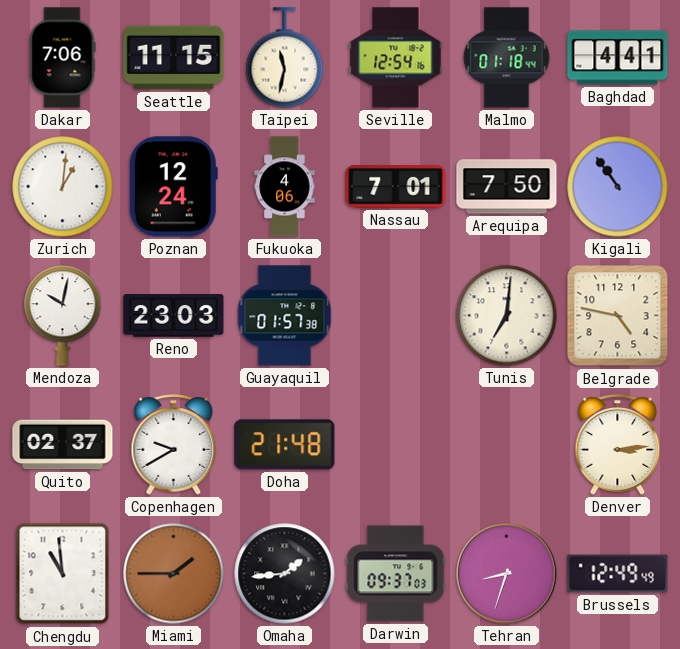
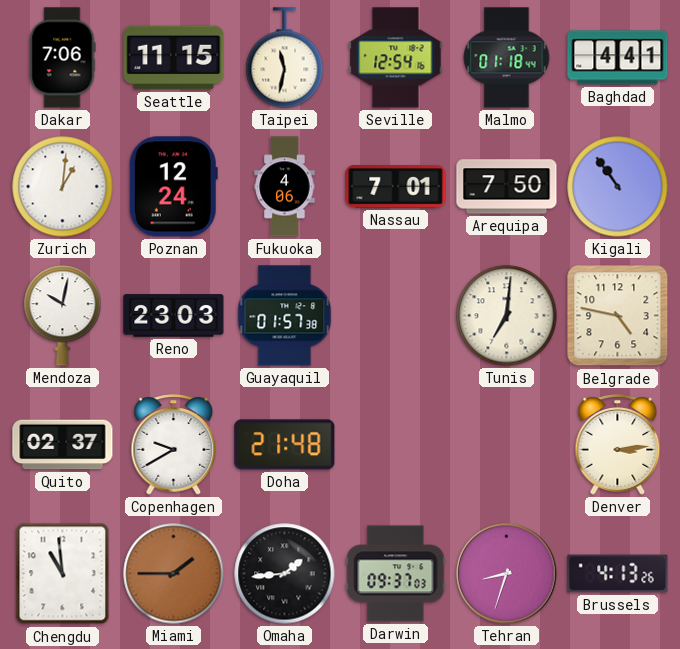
Brussels: 12:49 -> 4:13 (618, 574)
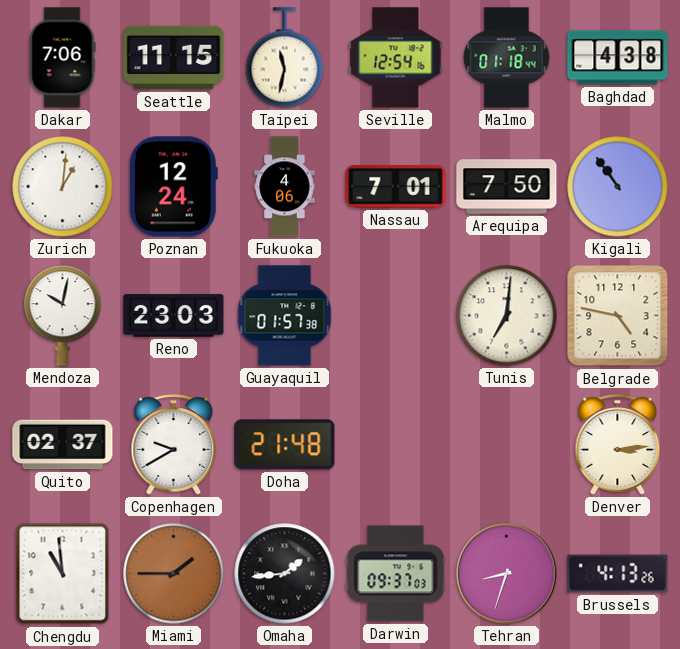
Baghdad: 4:41 -> 4:38 (618, 58)
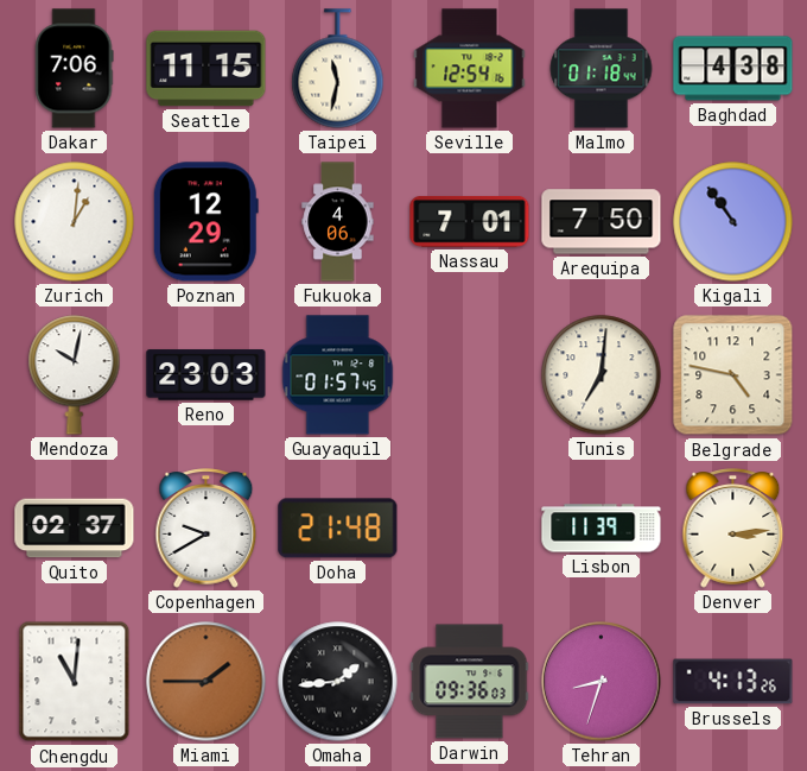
Poznan: 12:24 -> 12:29 (205, 222)
Guayaquil: 01:57:38 -> 01:57:45 (338, 375)
Lisbon: none -> 11:39 (602, 529)
Chengdu: 10:59 -> 11:01 (75, 682)
Darwin: 09:37 -> 09:36 (470, 682)
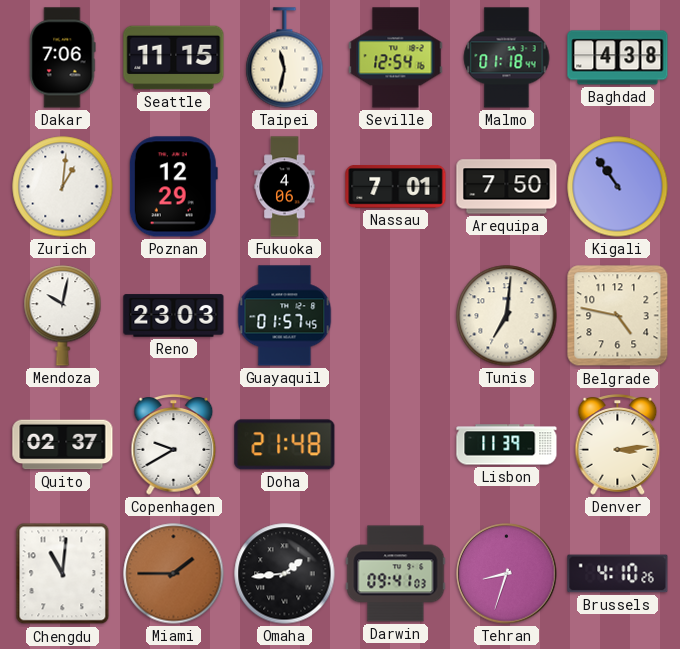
Darwin: 09:36 -> 09:41 (396, 574)
Brussels: 4:13 -> 4:10 (618, 574)
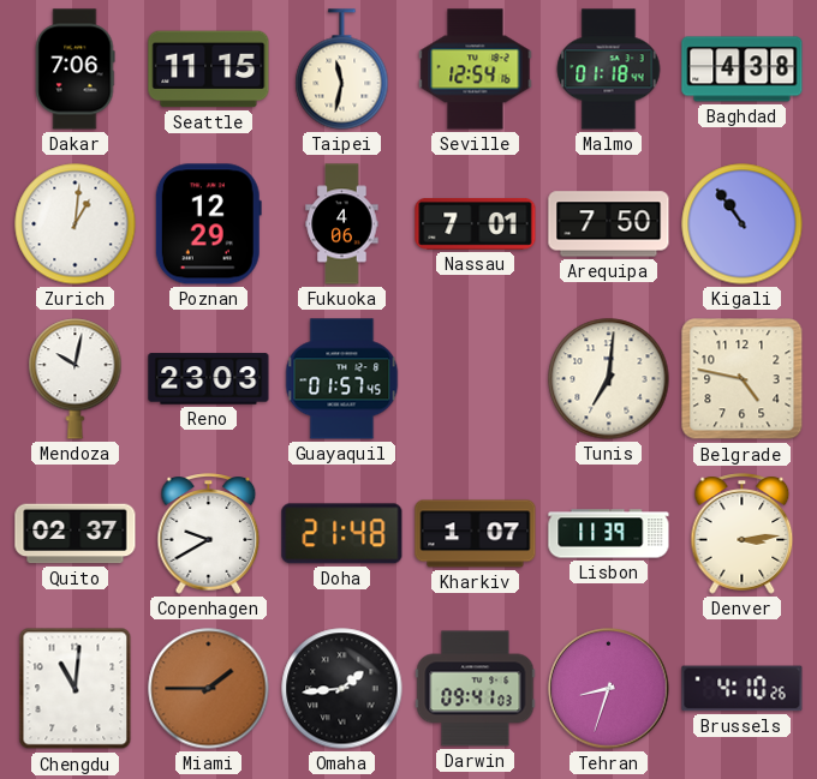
Kharkiv: none -> 1:07 (476, 534)
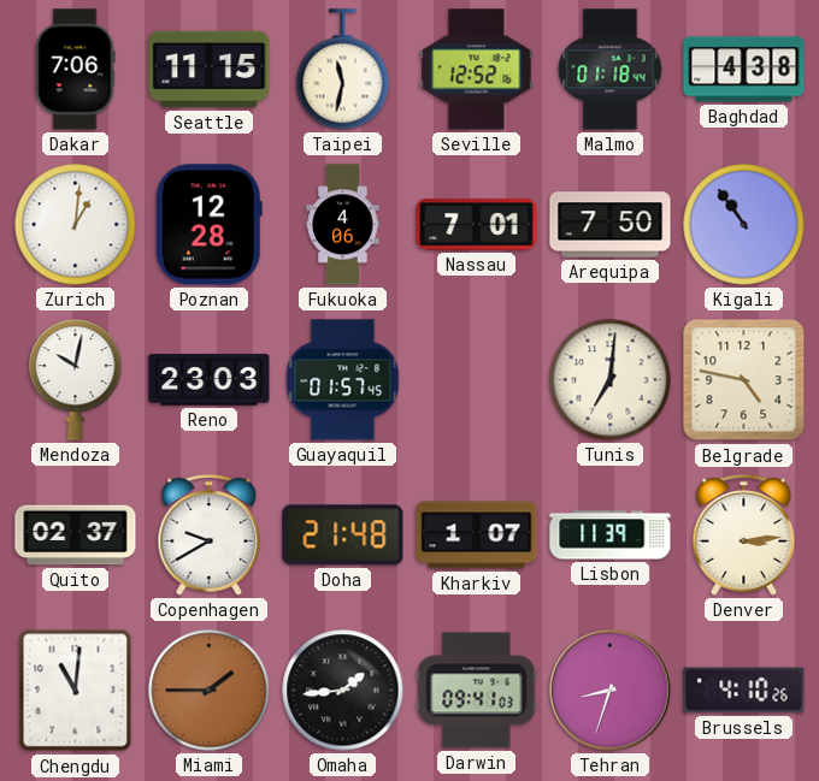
Seville: 12:54 -> 12:52 (477, 70)
Poznan: 12:29 -> 12:28 (208, 225)
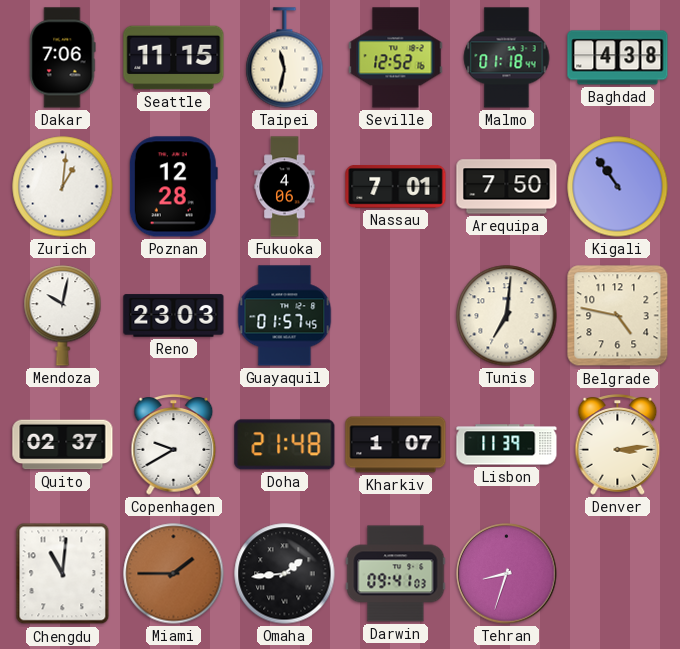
Brussels: 4:10 -> none (744, 691)
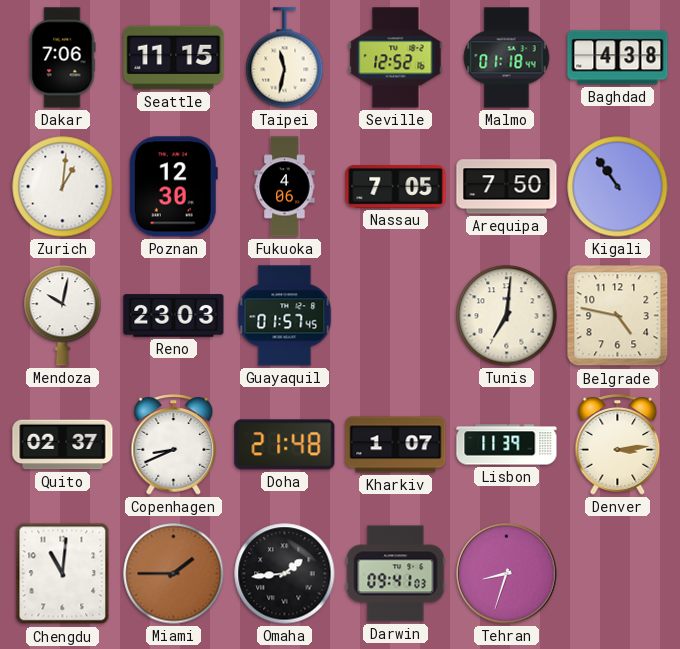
Poznan: 12:28 -> 12:30 (173, 187)
Nassau: 7:01 -> 7:05 (396, 187)
Copenhagen: 9:40 -> 8:41 (174, 445)
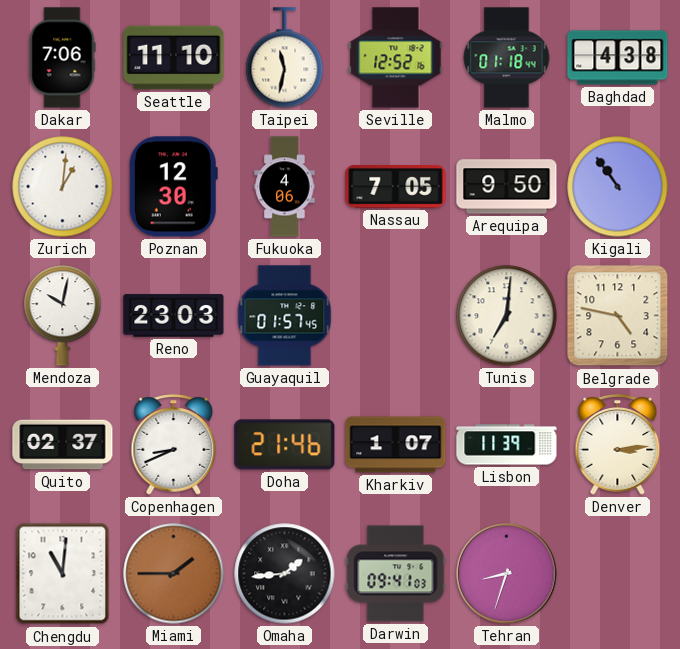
Seattle: 11:15 -> 11:10 (174, 58)
Arequipa: 7:50 -> 9:50 (507, 187)
Doha: 21:48 -> 21:46 (285, 445)
